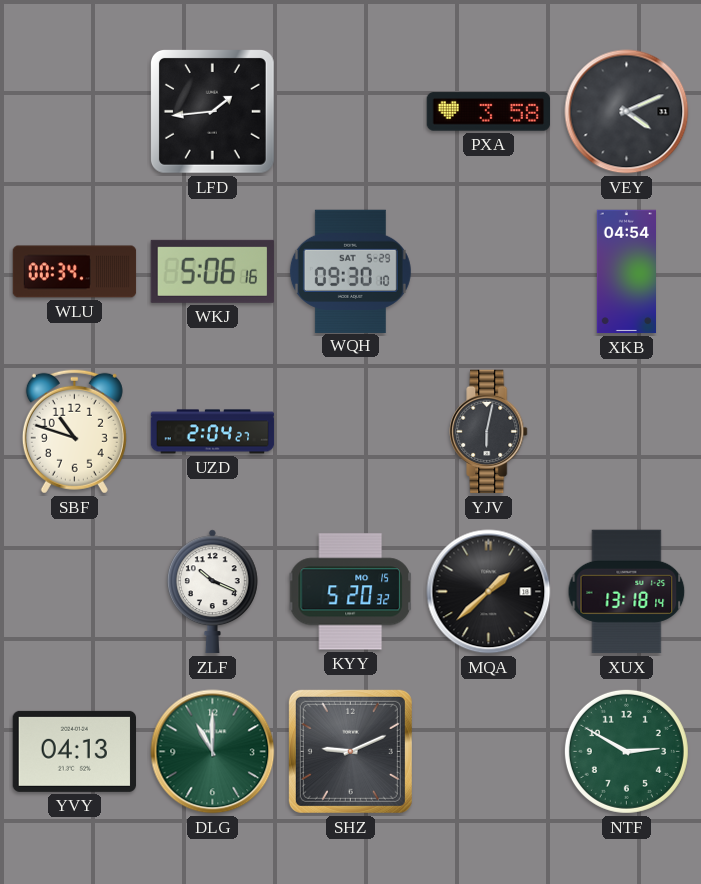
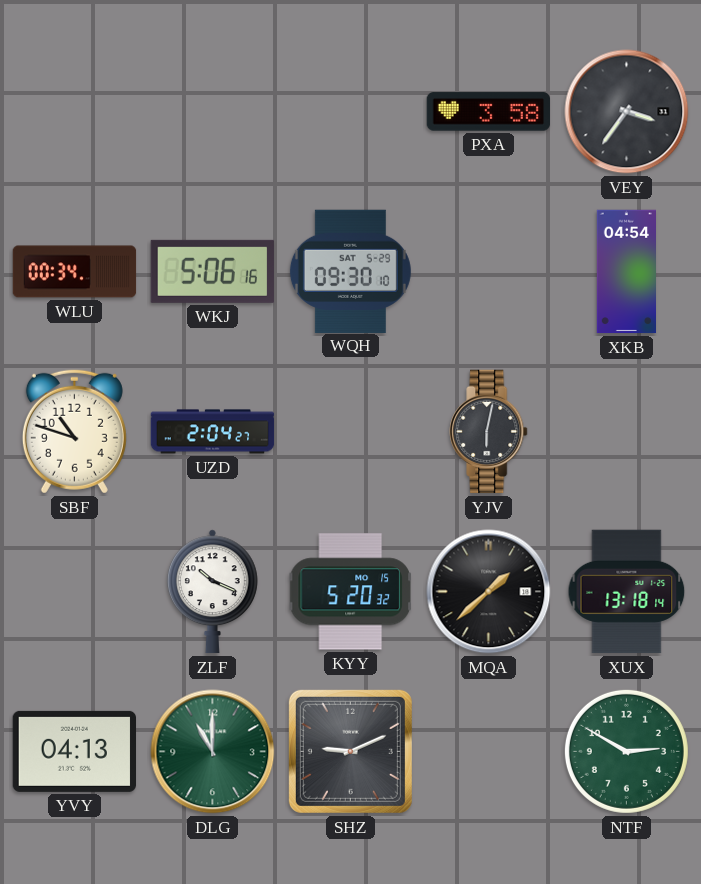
LFD: 1:44 -> none (212, 111)
VEY: 4:11 -> 3:36 (627, 112)
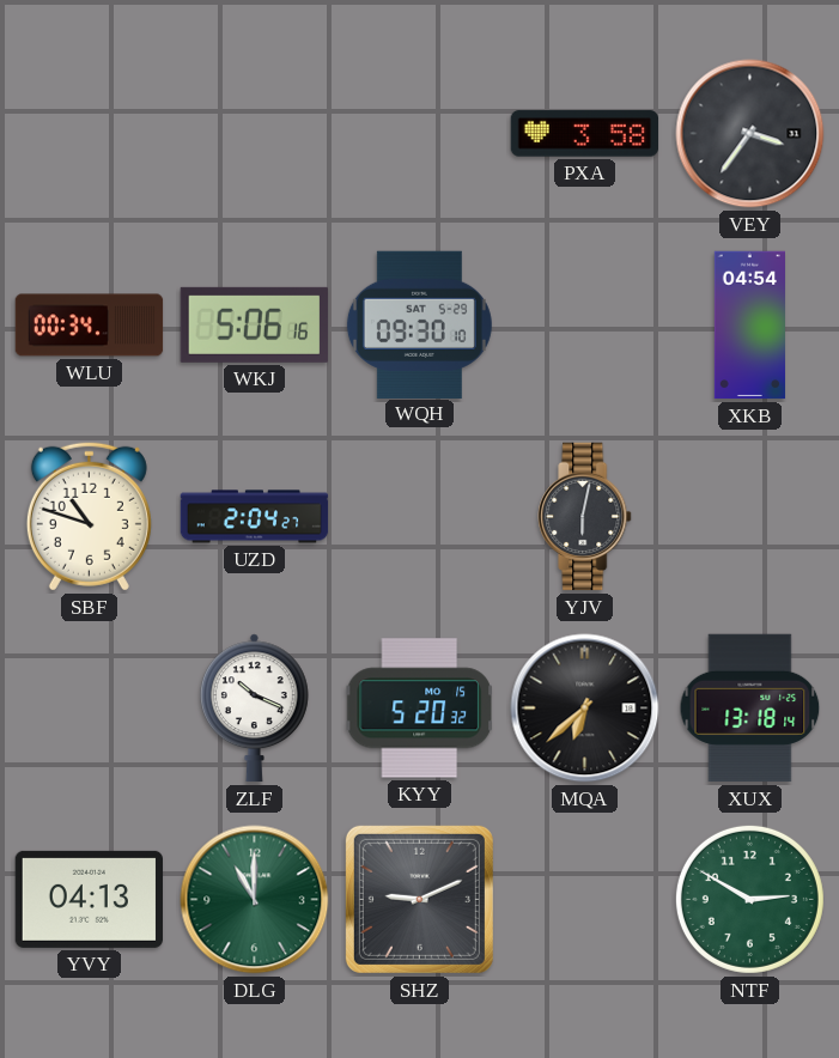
MQA: 1:38 -> 6:38 (585, 709)
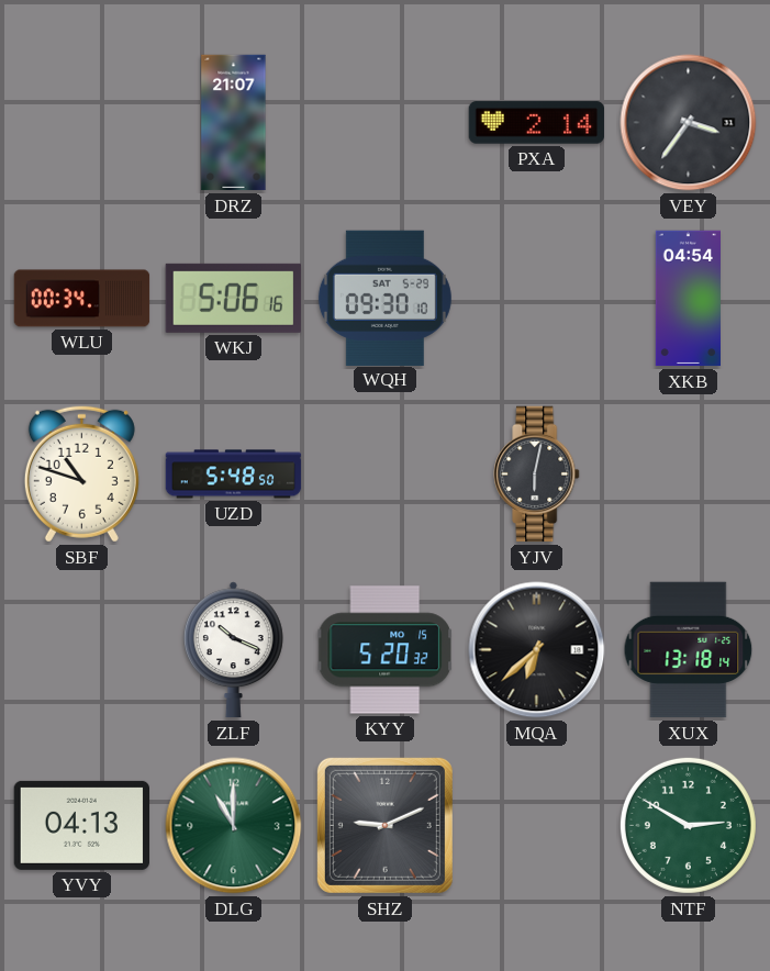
DRZ: none -> 21:07 (234, 123)
PXA: 3:58 -> 2:14 (537, 123)
UZD: 2:04 -> 5:48 (234, 475)
